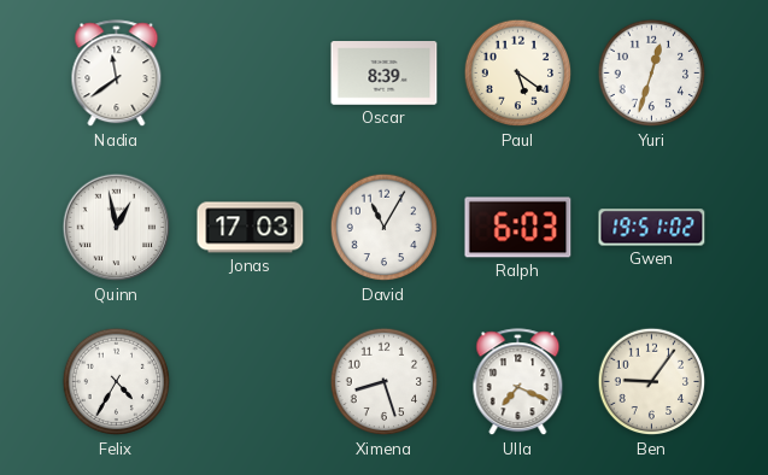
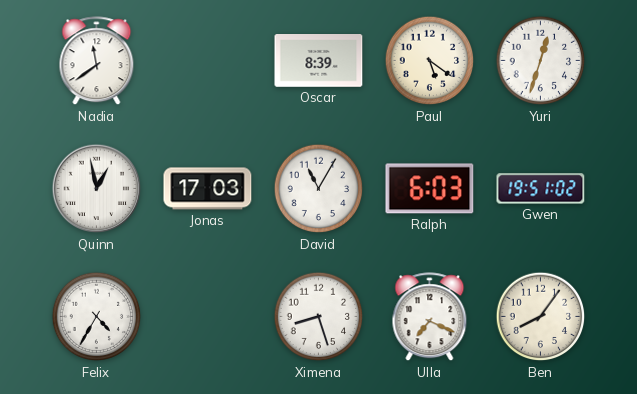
Ben: 9:06 -> 8:06 (541, 317)
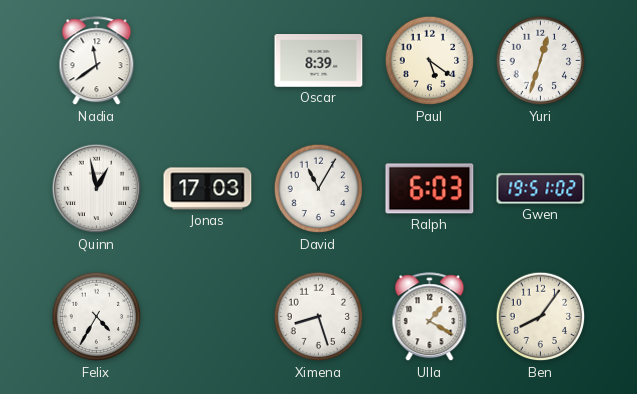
Ulla: 7:19 -> 1:20 (430, 317)
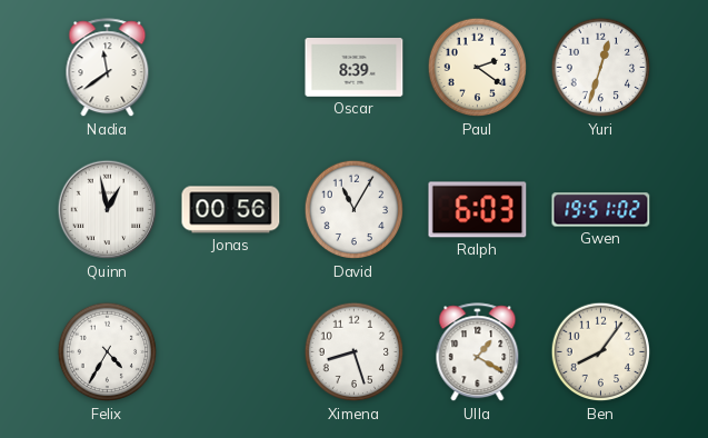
Paul: 5:21 -> 2:21 (478, 68)
Jonas: 17:03 -> 00:56 (231, 210)
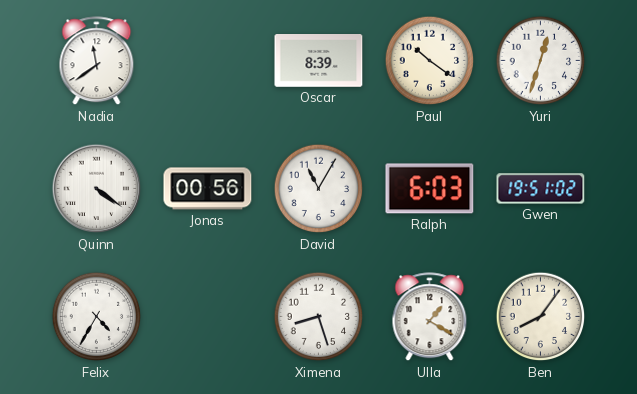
Paul: 2:21 -> 10:21 (430, 61)
Quinn: 12:58 -> 4:21 (97, 189)
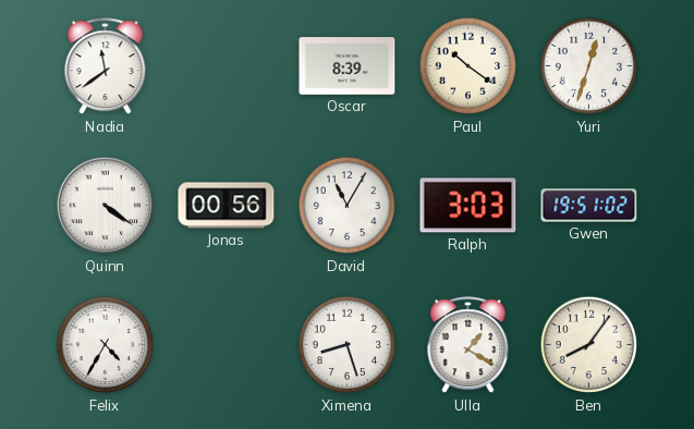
Ralph: 6:03 -> 3:03 (468, 206)
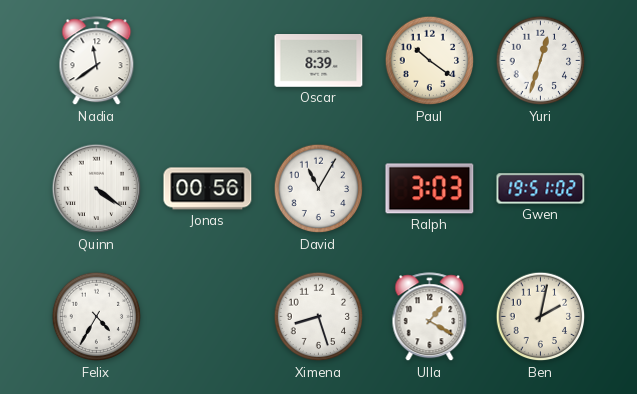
Ben: 8:06 -> 2:02 (541, 317)
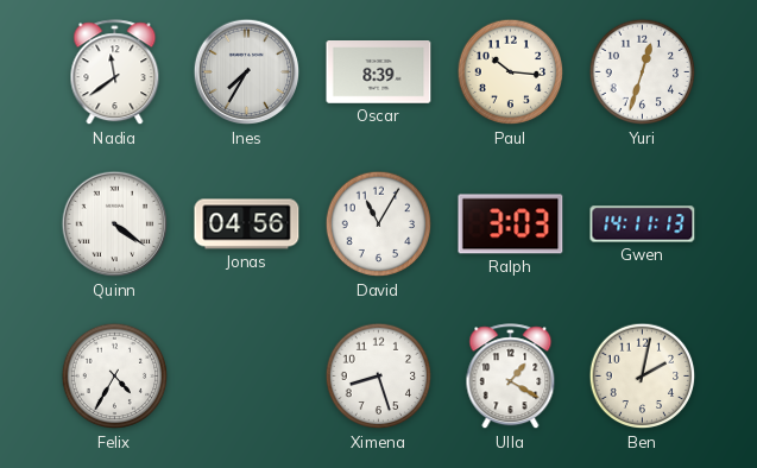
Ines: none -> 7:35 (247, 72)
Paul: 10:21 -> 10:16 (511, 72)
Jonas: 00:56 -> 04:56 (247, 224)
Gwen: 19:51 -> 14:11 (643, 224)
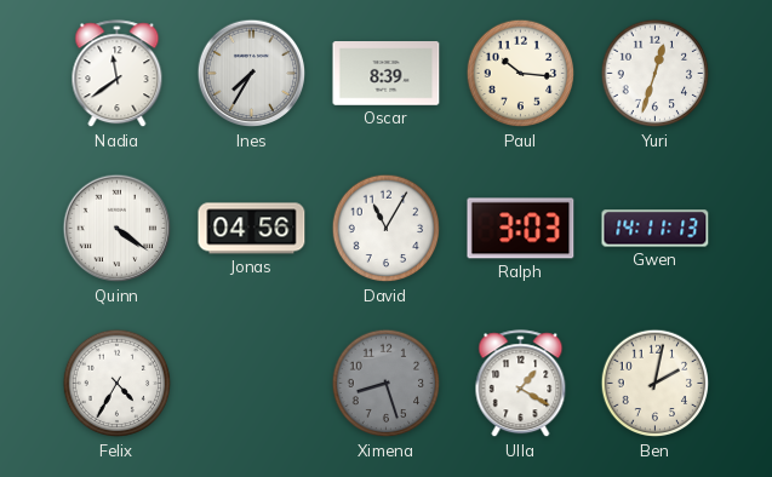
Ximena dial: white -> grey (387, 384)
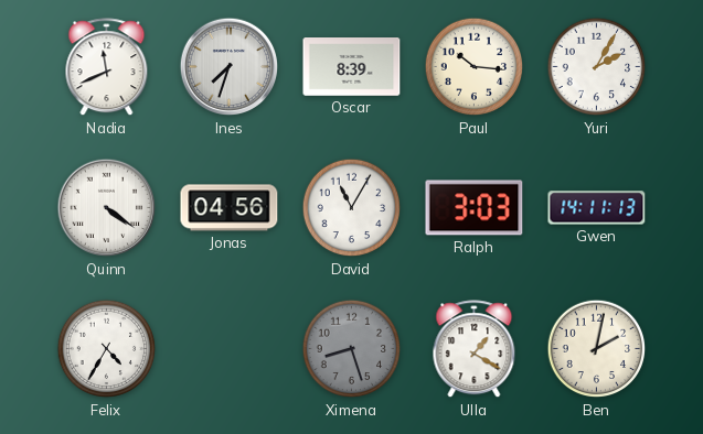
Nadia: 11:39 -> 11:41 (107, 67)
Ines: 7:35 -> 7:33 (230, 67)
Yuri: 12:33 -> 2:05 (597, 67)
